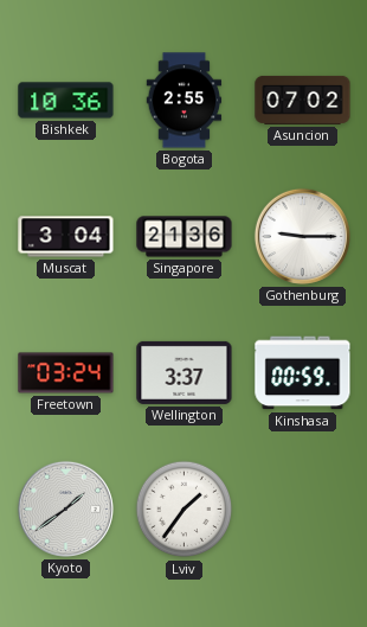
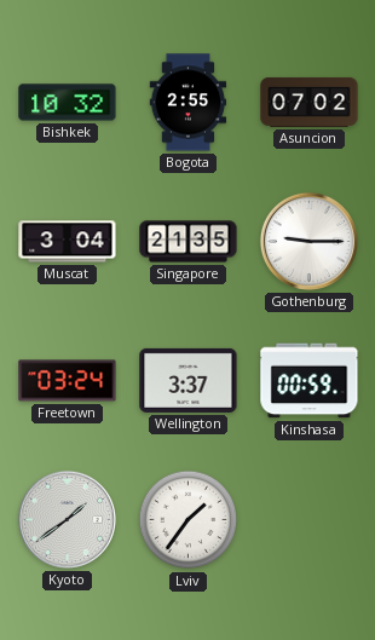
Bishkek: 10:36 -> 10:32 (68, 103)
Singapore: 21:36 -> 21:35 (189, 242)
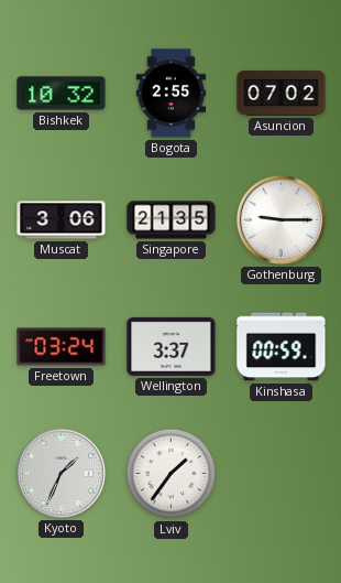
Muscat: 3:04 -> 3:06 (62, 220)
Kyoto: 1:39 -> 1:34 (61, 473)
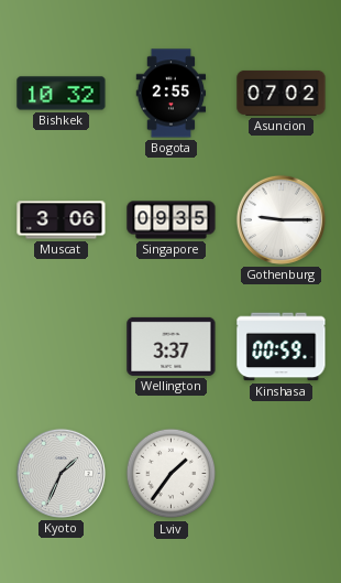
Singapore: 21:35 -> 09:35 (172, 220)
Freetown: 03:24 -> none (62, 347)
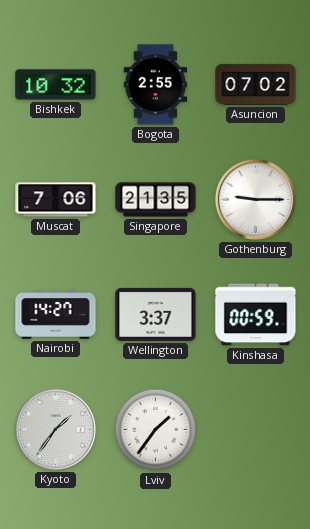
Muscat: 3:06 -> 7:06 (56, 200)
Singapore: 09:35 -> 21:35 (156, 200)
Nairobi: none -> 14:27 (56, 315)
Kyoto: 1:34 -> 1:36 (55, 429)
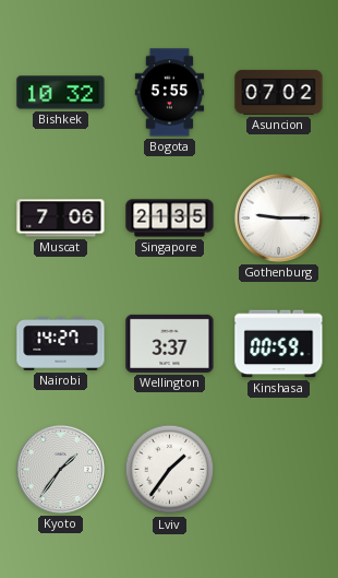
Bogota: 2:55 -> 5:55 (170, 93)
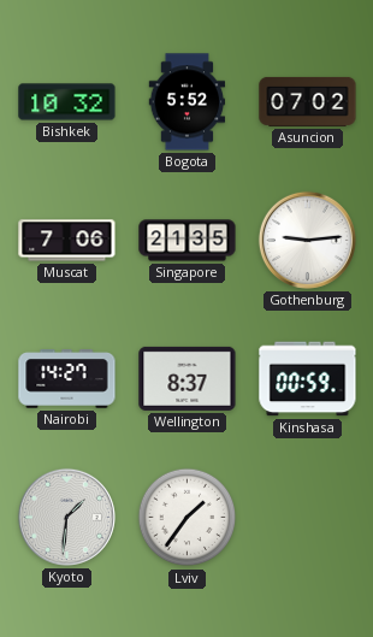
Bogota: 5:55 -> 5:52 (188, 102)
Gothenburg: 9:15 -> 9:14 (307, 240)
Wellington: 3:37 -> 8:37 (188, 378)
Kyoto: 1:36 -> 1:31 (66, 517)
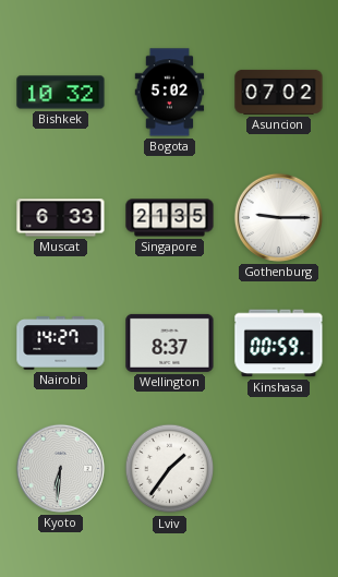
Bogota: 5:52 -> 5:02 (170, 93)
Muscat: 7:06 -> 6:33 (61, 218)
Gothenburg: 9:14 -> 9:15 (278, 217)
Kyoto: 1:31 -> 6:31 (60, 468)
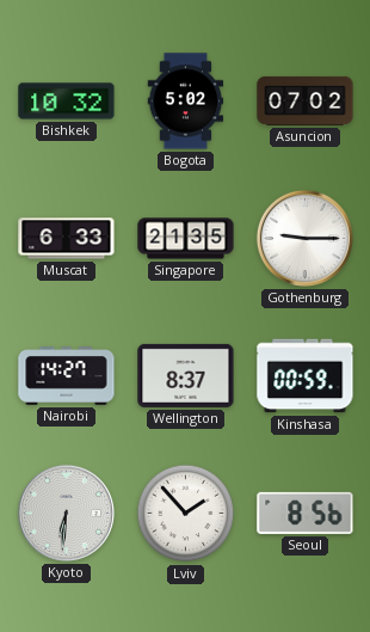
Lviv: 1:36 -> 1:53 (186, 514)
Seoul: none -> 8:56 (306, 513)
